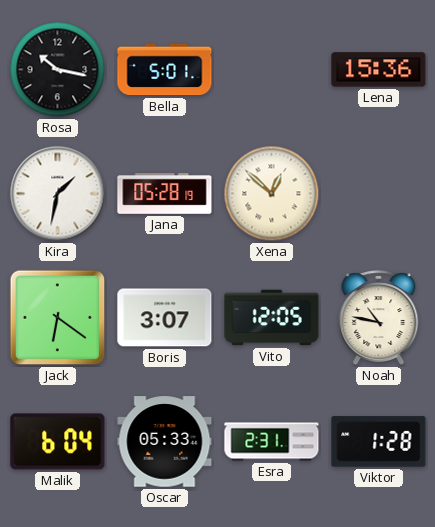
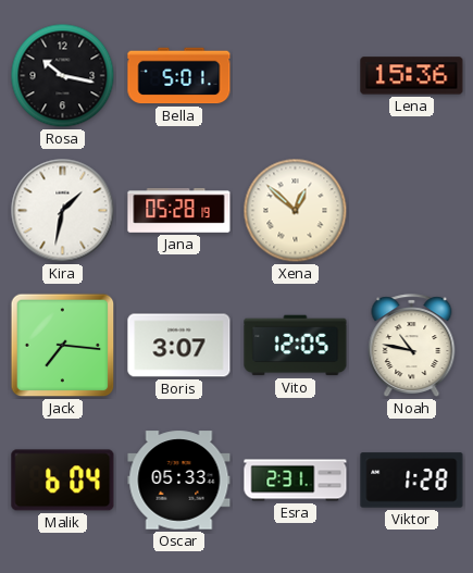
Jack: 6:21 -> 7:16 (63, 346)
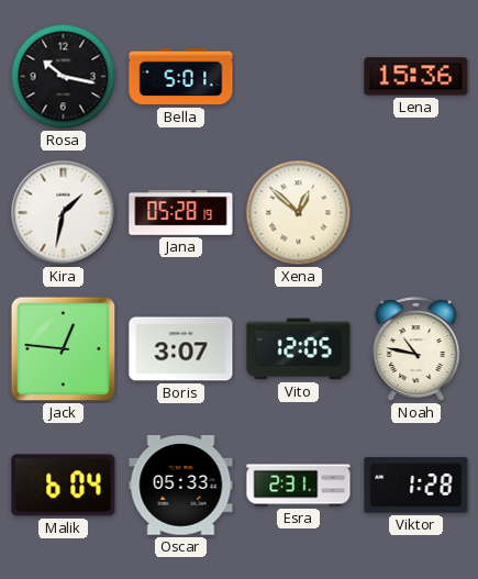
Jack: 7:16 -> 12:46 (64, 349)
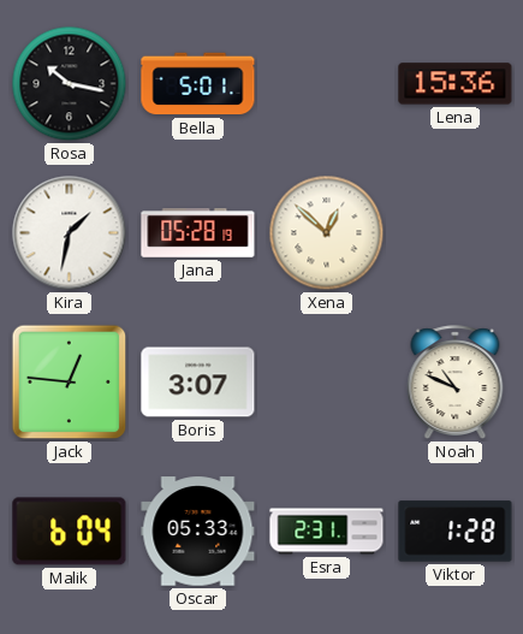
Vito: 12:05 -> none (299, 349)
Noah: 10:47 -> 10:49 (456, 383)
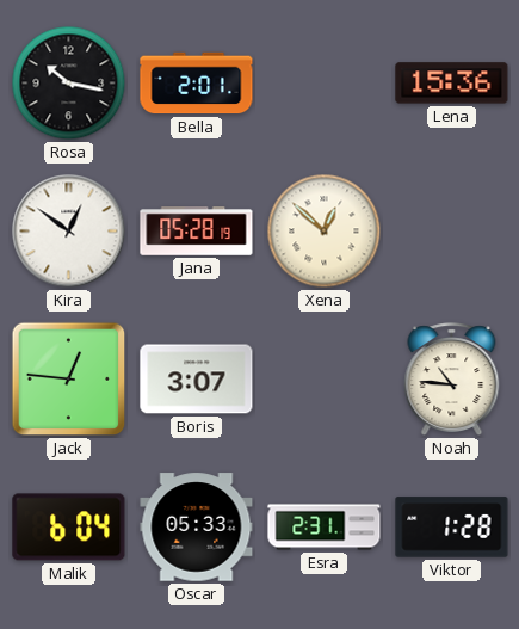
Bella: 5:01 -> 2:01 (197, 84)
Kira: 1:32 -> 12:51 (69, 232)
Noah: 10:49 -> 10:46 (452, 380)
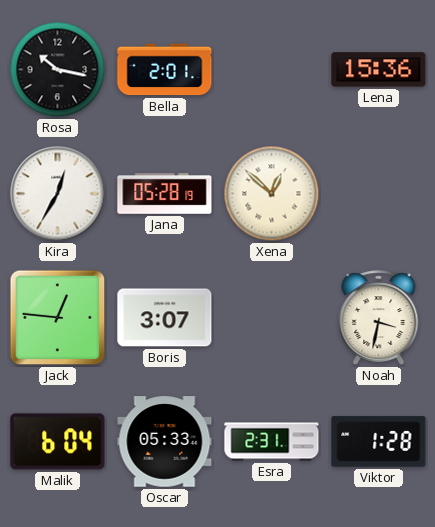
Kira: 12:51 -> 12:35 (58, 194)
Noah: 10:46 -> 3:32 (379, 318)
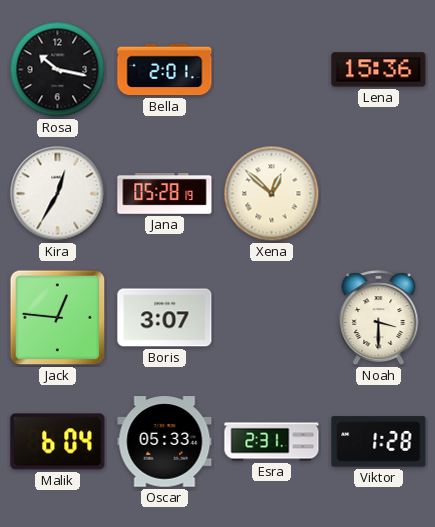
Noah: 3:32 -> 3:30 (379, 318)
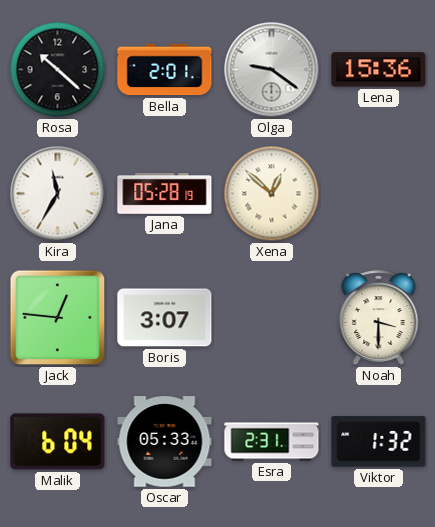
Rosa: 10:17 -> 10:22 (58, 70)
Olga: none -> 9:21 (272, 70)
Kira: 12:35 -> 11:35 (58, 194)
Viktor: 1:28 -> 1:32 (379, 442)
